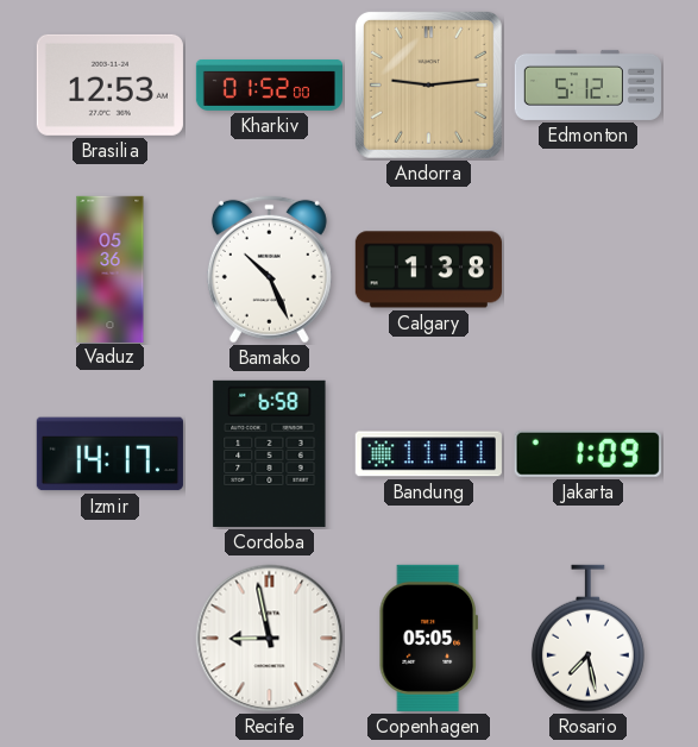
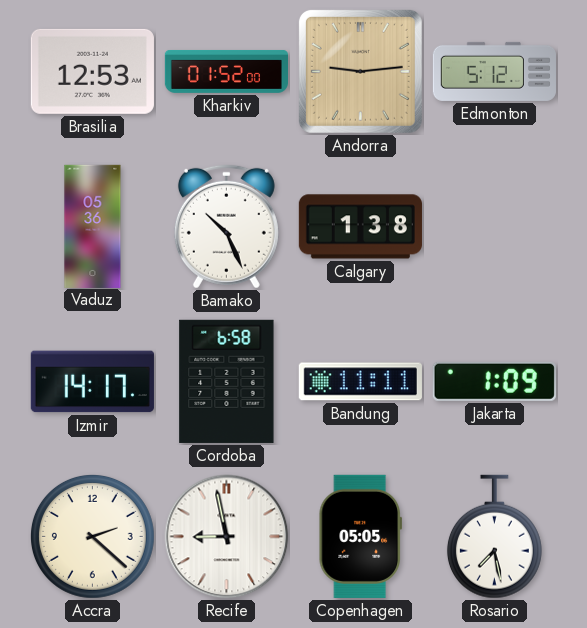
Accra: none -> 2:22 (92, 536)
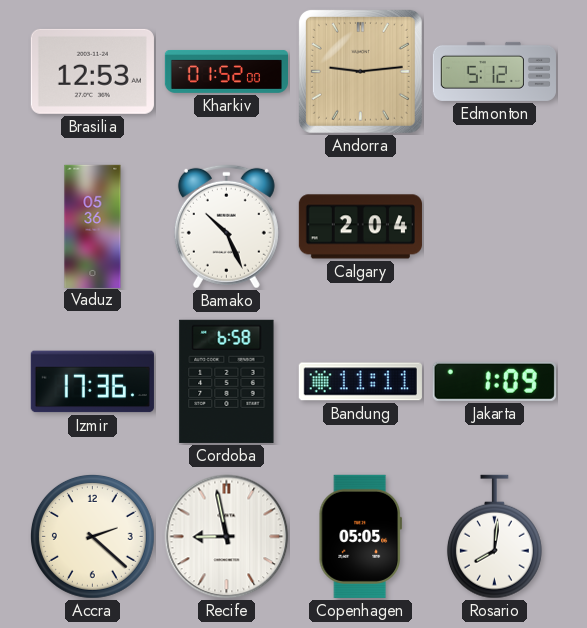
Calgary: 1:38 -> 2:04 (360, 227)
Izmir: 14:17 -> 17:36 (92, 382)
Rosario: 7:28 -> 8:01 (494, 537)
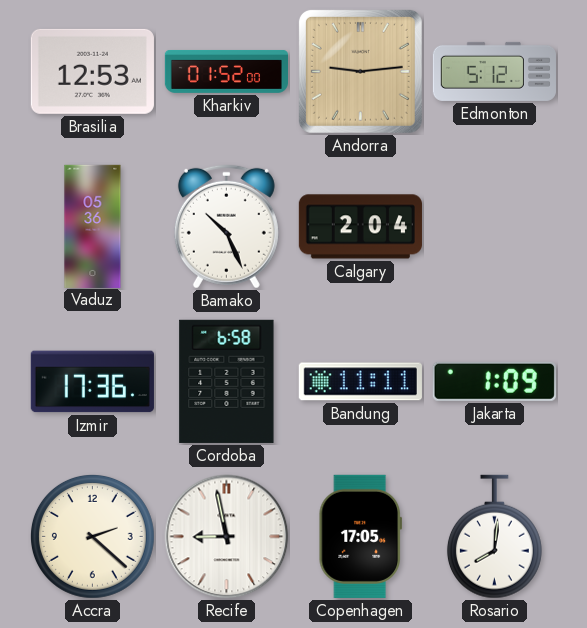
Copenhagen: 05:05 -> 17:05 (360, 536)
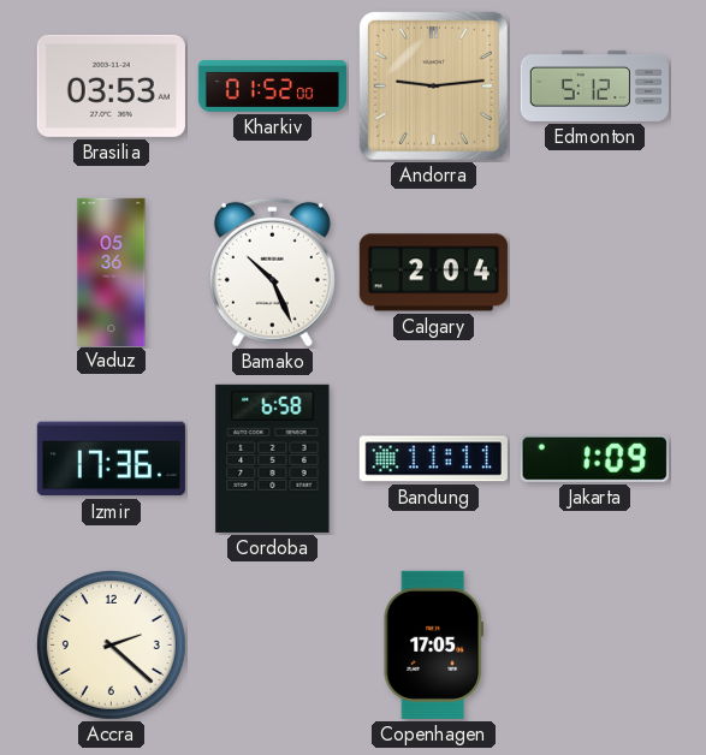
Brasilia: 12:53 -> 03:53 (111, 85)
Recife: 8:58 -> none (227, 537)
Rosario: 8:01 -> none (494, 537)
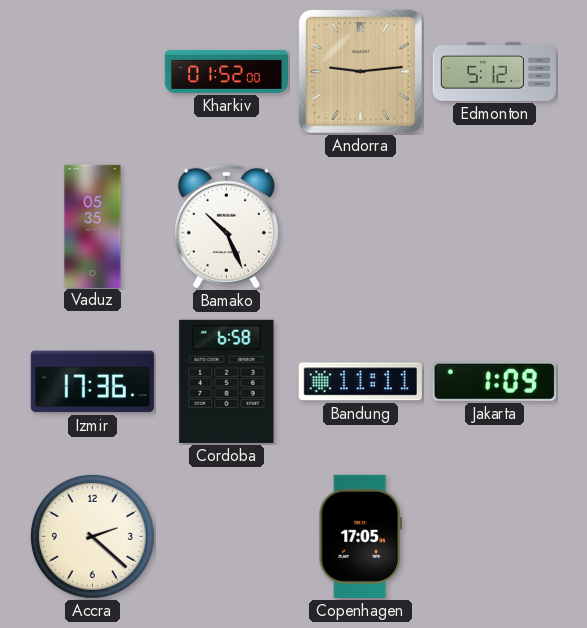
Brasilia: 03:53 -> none (111, 85)
Vaduz: 05:36 -> 05:35 (93, 226)
Calgary: 2:04 -> none (433, 273)
